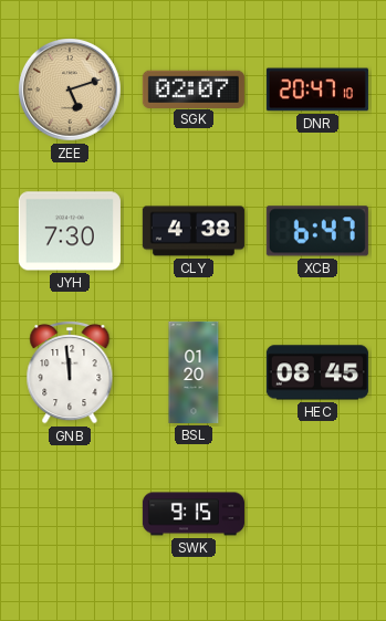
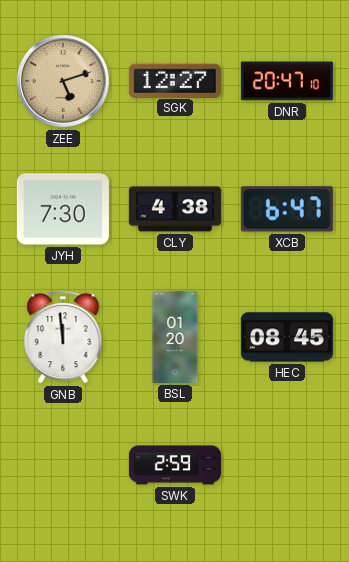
SGK: 02:07 -> 12:27 (175, 80)
SWK: 9:15 -> 2:59 (175, 465)
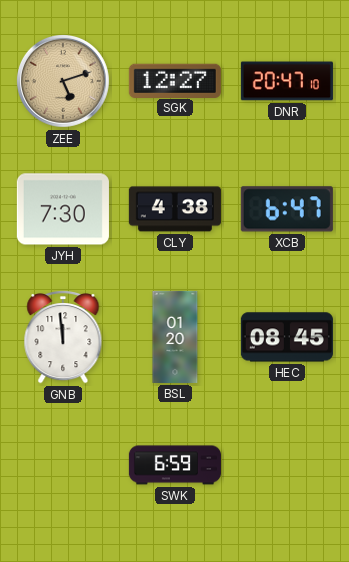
SWK: 2:59 -> 6:59 (175, 465)
